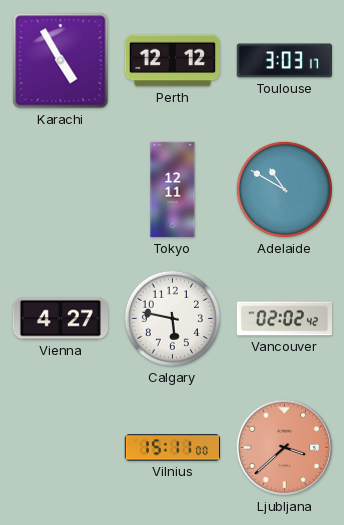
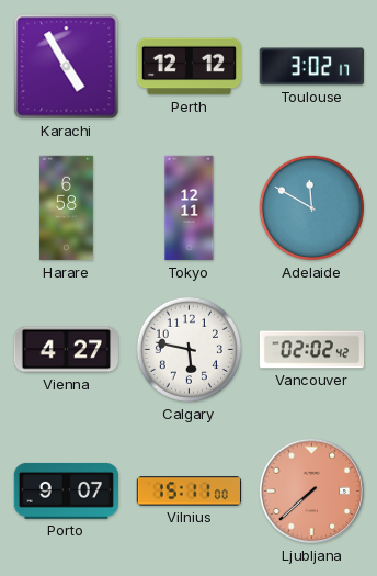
Toulouse: 3:03 -> 3:02 (311, 67)
Harare: none -> 6:58 (67, 208)
Adelaide: 10:50 -> 11:50 (311, 207)
Porto: none -> 9:07 (66, 490)
Ljubljana: 3:38 -> 7:38 (312, 492)
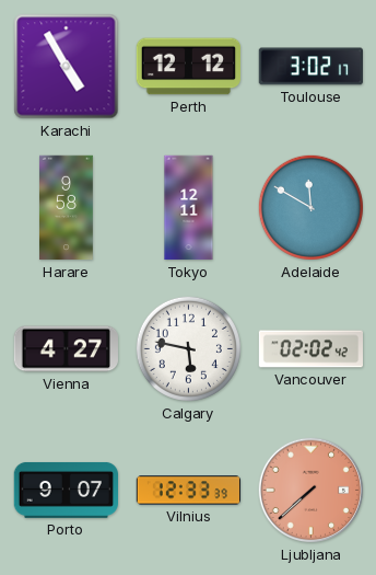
Harare: 6:58 -> 9:58 (67, 208)
Vilnius: 15:11 -> 12:33 (188, 491)
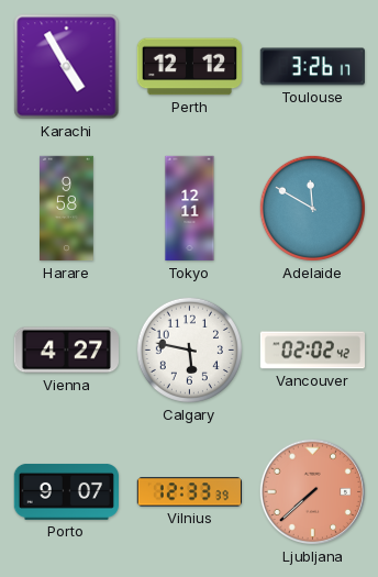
Toulouse: 3:02 -> 3:26 (312, 67)
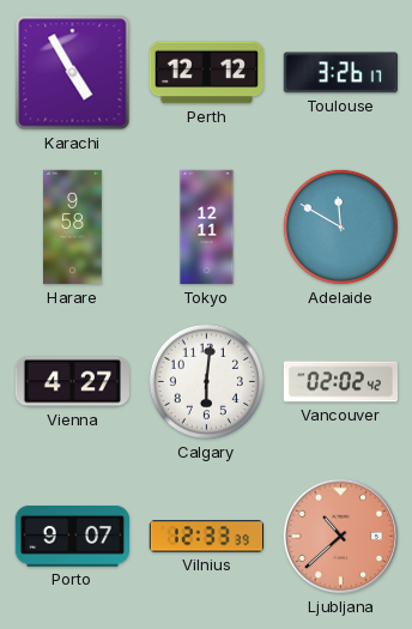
Calgary: 5:47 -> 6:01 (206, 381)
Ljubljana: 7:38 -> 10:38 (341, 537)
